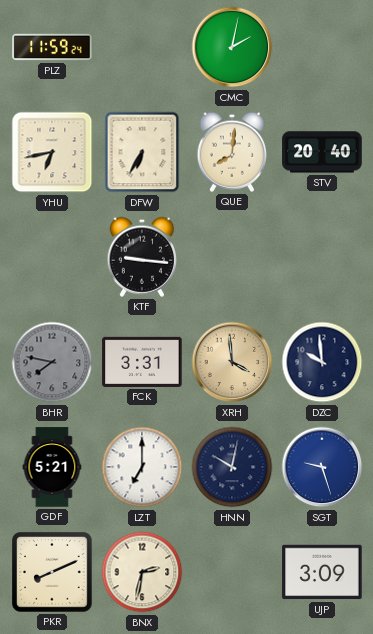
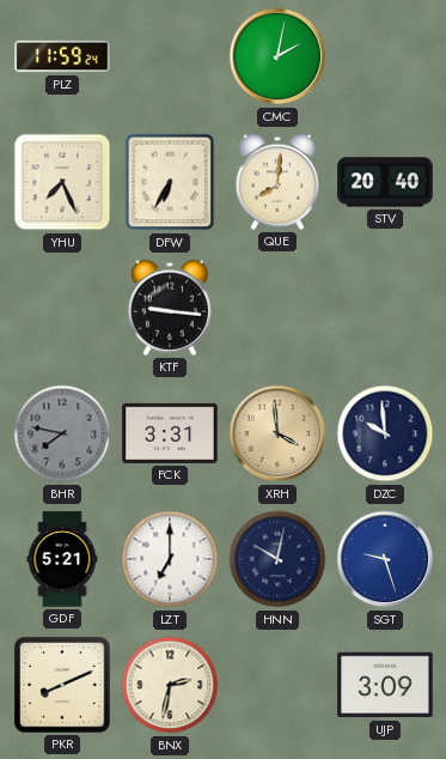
YHU: 6:43 -> 7:26 (62, 182)
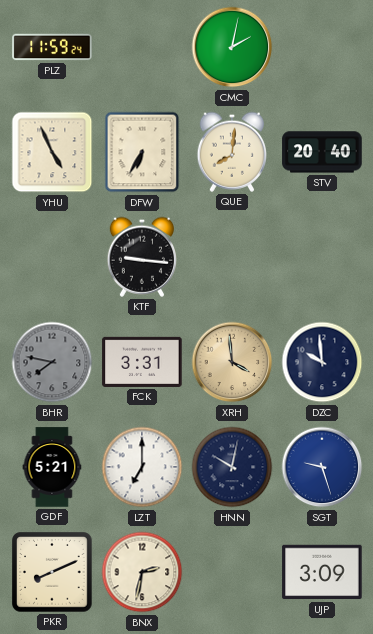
YHU: 7:26 -> 4:56 (52, 152)
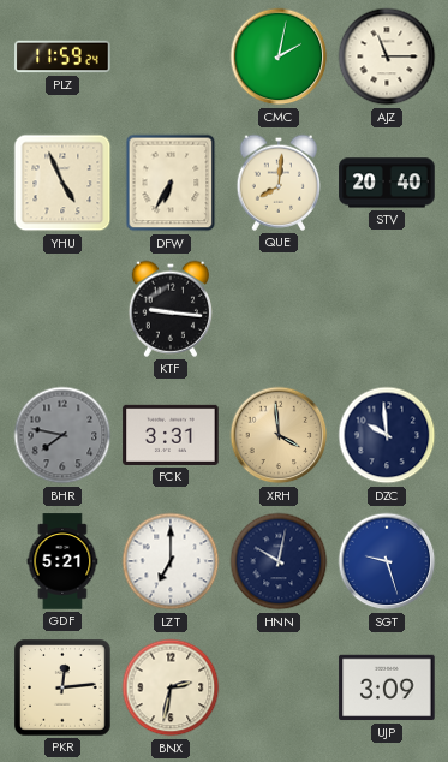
AJZ: none -> 11:15 (387, 56)
PKR: 8:11 -> 12:14 (62, 687)
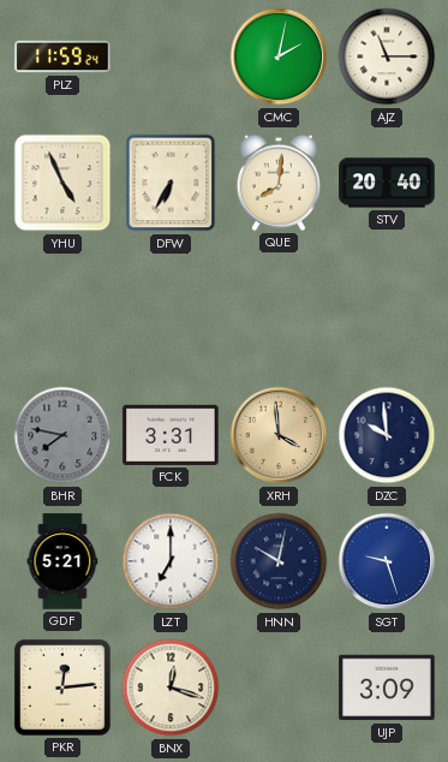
KTF: 9:16 -> none (169, 309)
BNX: 2:32 -> 12:18 (171, 687)
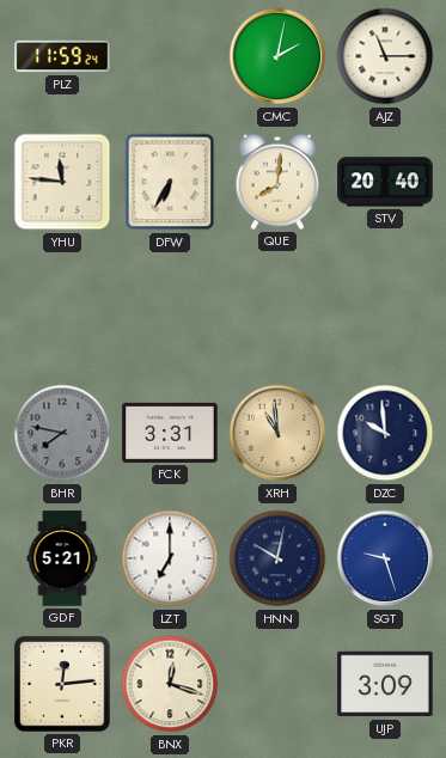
YHU: 4:56 -> 11:46 (62, 182)
XRH: 3:59 -> 10:59 (277, 433)
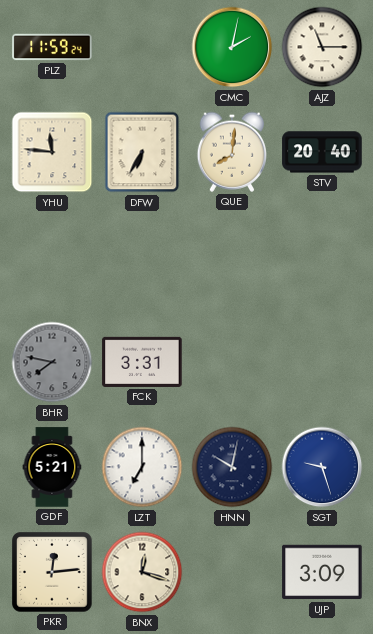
XRH: 10:59 -> none (277, 433)
DZC: 9:59 -> none (385, 433)
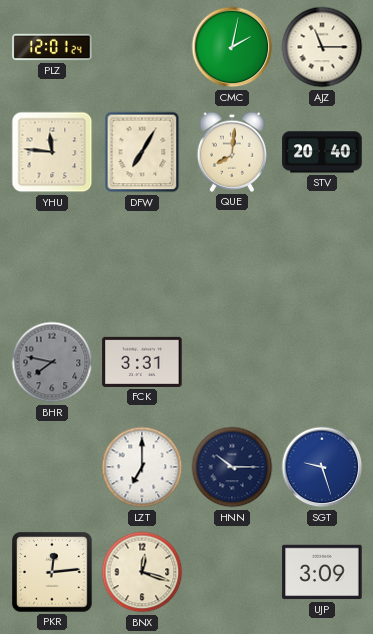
PLZ: 11:59 -> 12:01 (52, 47)
DFW: 6:35 -> 7:05 (142, 152)
GDF: 5:21 -> none (52, 467)
HNN: 10:02 -> 10:15 (232, 467)
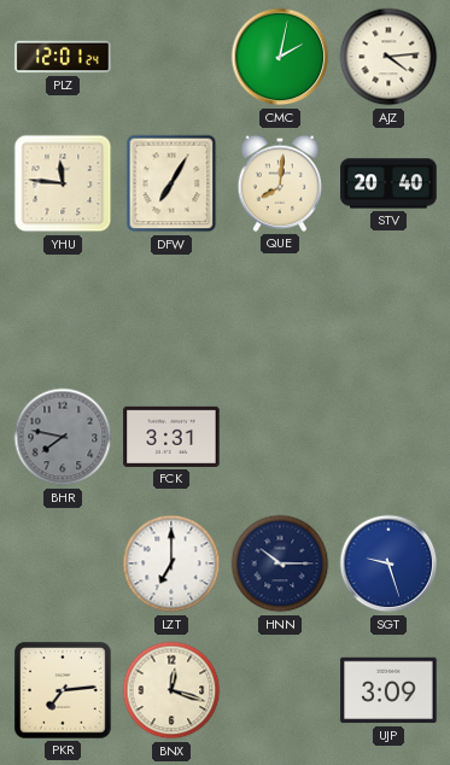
AJZ: 11:15 -> 4:14 (388, 57)
PKR: 12:14 -> 7:14 (63, 690)
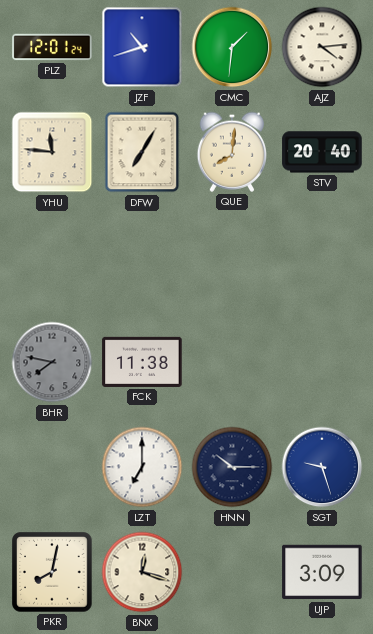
JZF: none -> 10:42 (142, 47)
CMC: 2:02 -> 1:31 (232, 47)
FCK: 3:31 -> 11:38 (142, 362)
PKR: 7:14 -> 8:02 (52, 572)
